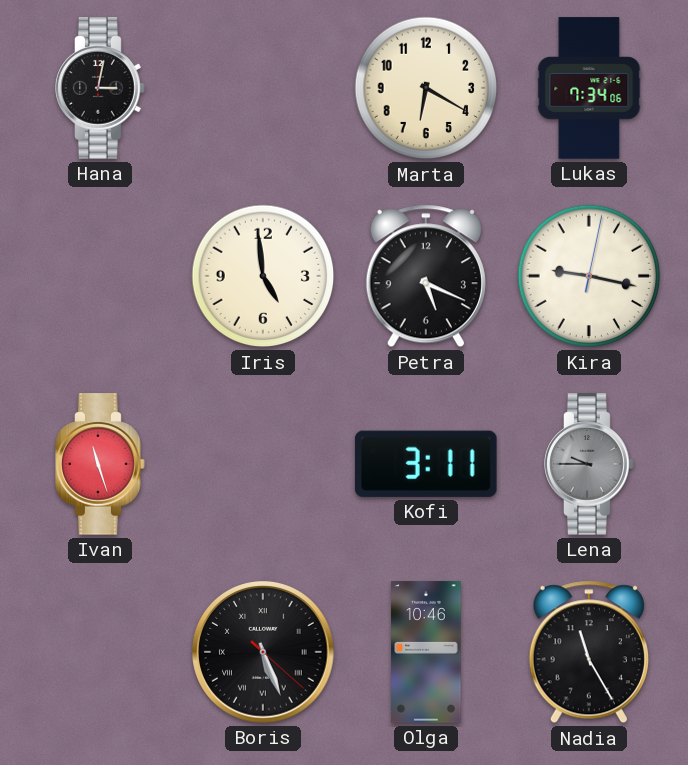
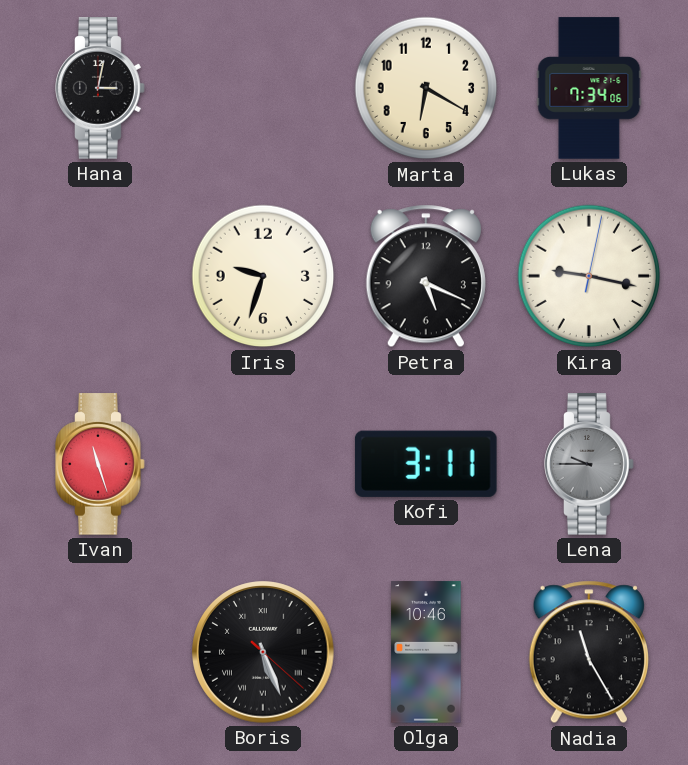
Iris: 4:59 -> 9:33 (263, 276)
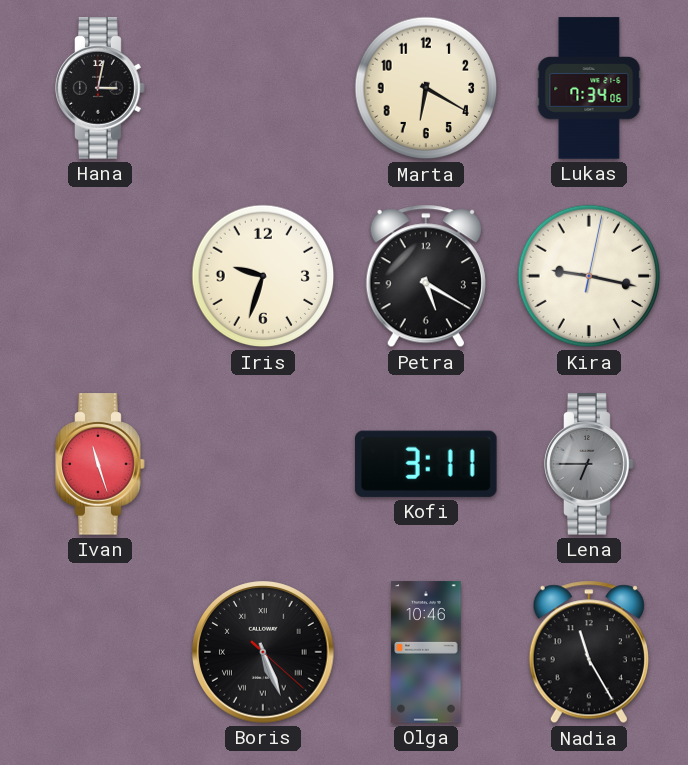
Petra: 5:19 -> 5:20 (426, 276)
Lena: 9:45 -> 6:45 (589, 464)
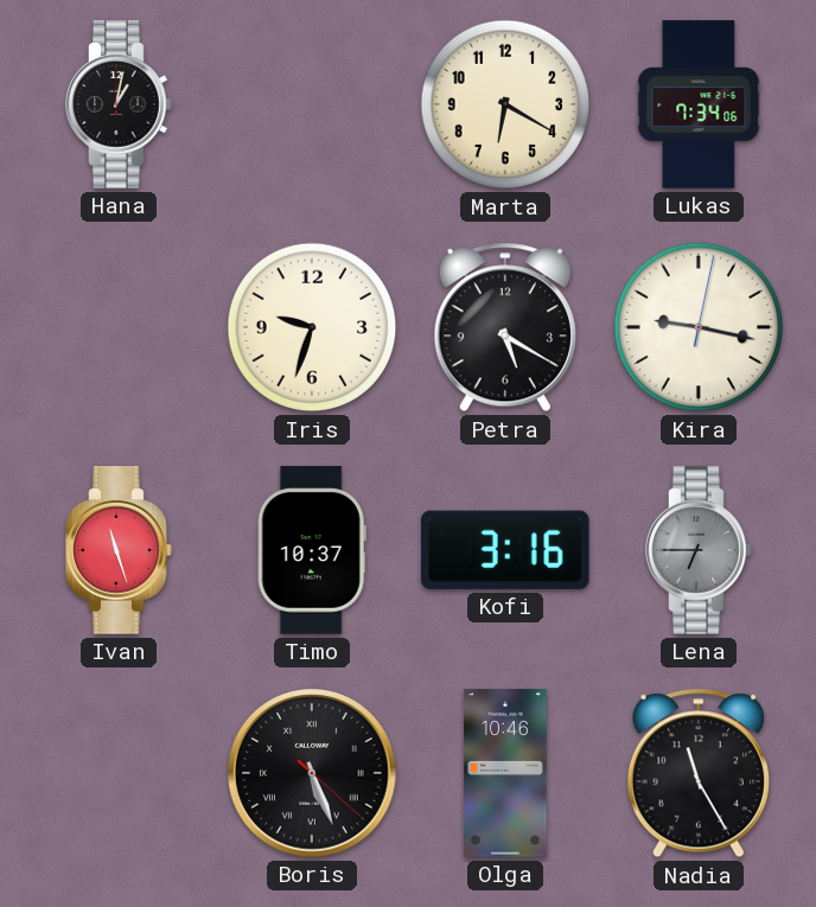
Hana: 3:02 -> 1:02 (119, 104)
Timo: none -> 10:37 (312, 550)
Kofi: 3:11 -> 3:16 (505, 550)
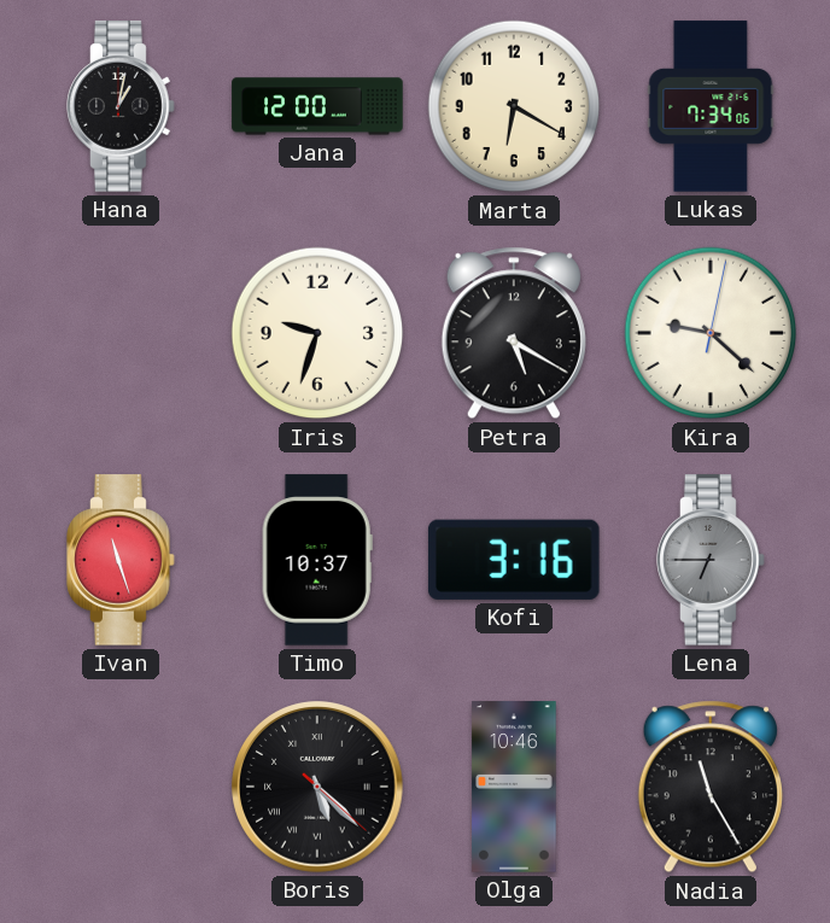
Jana: none -> 12:00 (317, 106)
Kira: 9:17 -> 9:22 (711, 333)
Boris: 5:26 -> 5:22 (317, 787)
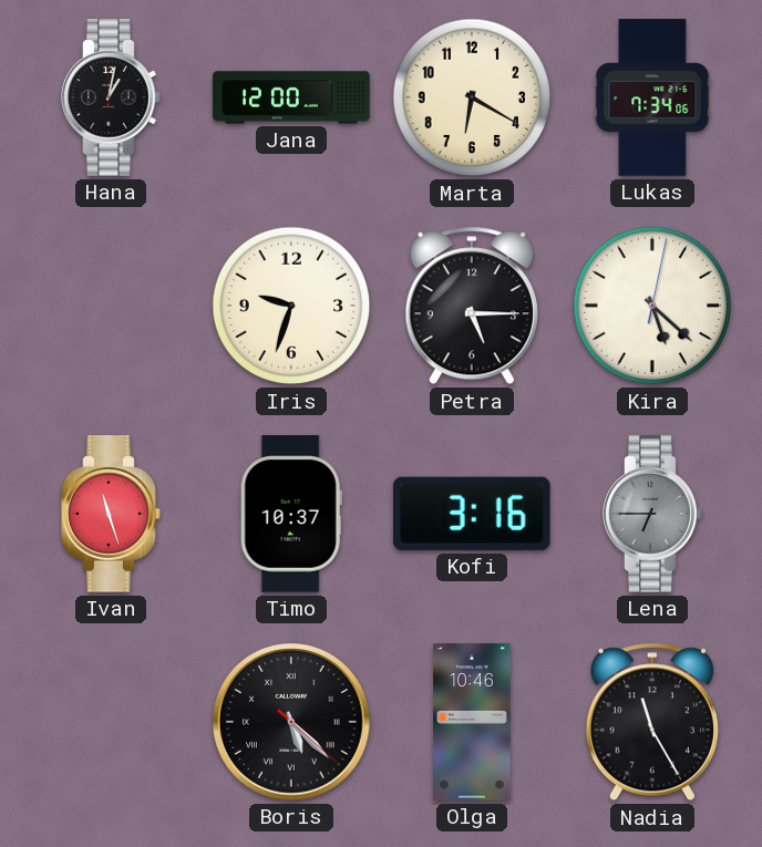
Petra: 5:20 -> 5:15 (472, 306)
Kira: 9:22 -> 5:22 (652, 306)
